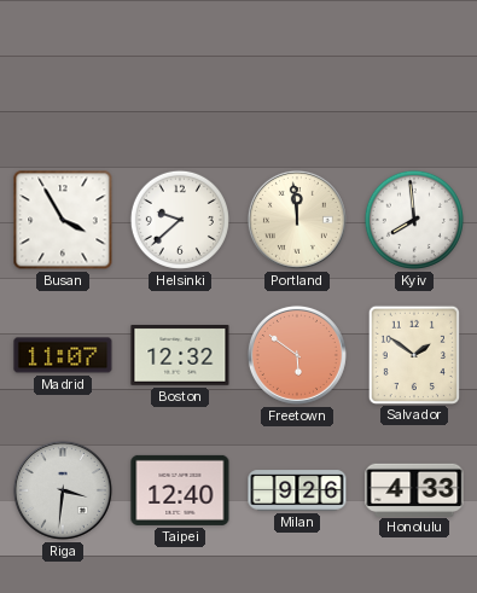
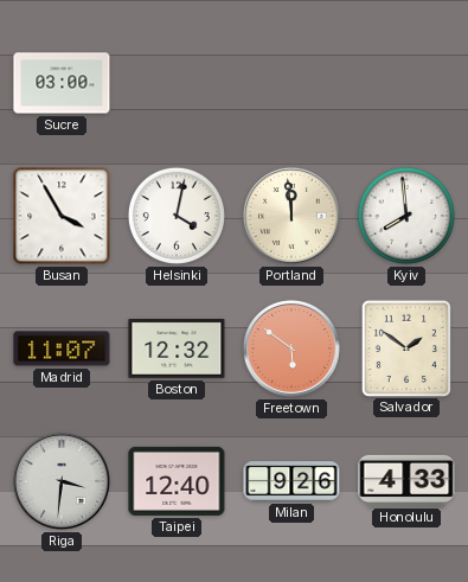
Sucre: none -> 03:00 (62, 83)
Helsinki: 9:38 -> 4:02 (177, 216)
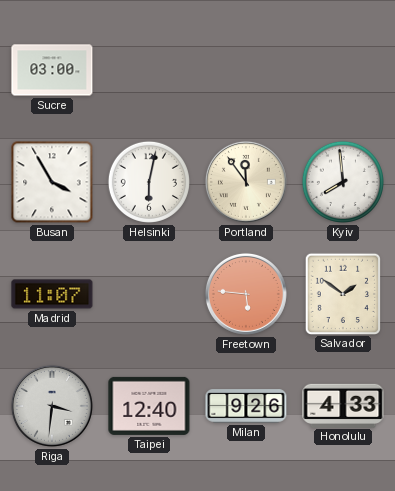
Helsinki: 4:02 -> 6:02 (149, 182)
Portland: 11:59 -> 11:54 (246, 182)
Boston: 12:32 -> none (177, 350)
Freetown: 5:51 -> 5:46 (246, 294)
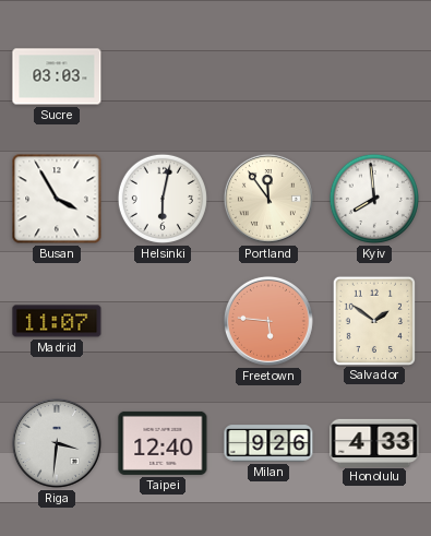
Sucre: 03:00 -> 03:03 (57, 76)
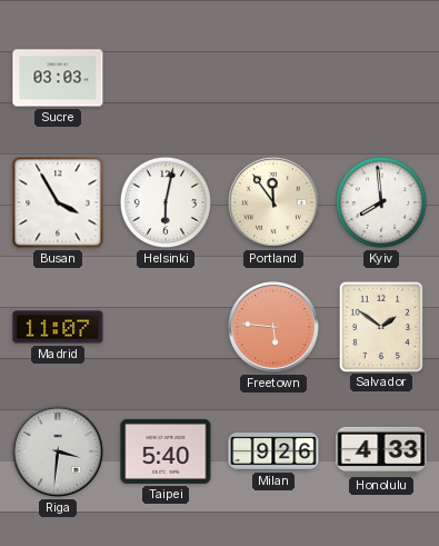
Taipei: 12:40 -> 5:40 (166, 451)
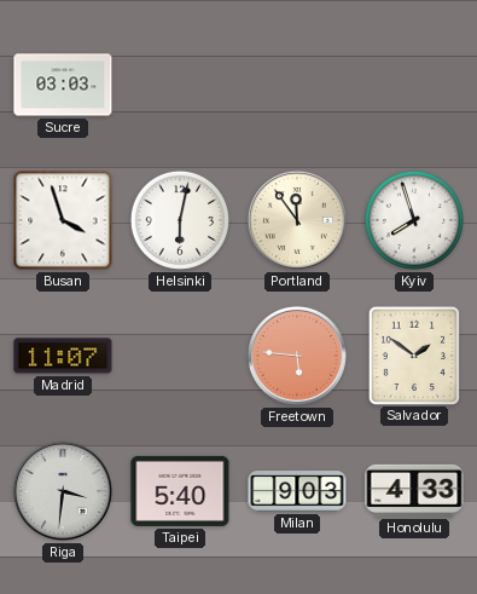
Busan: 3:55 -> 3:57 (63, 220)
Kyiv: 7:59 -> 7:57 (414, 220)
Milan: 9:26 -> 9:03 (297, 491)
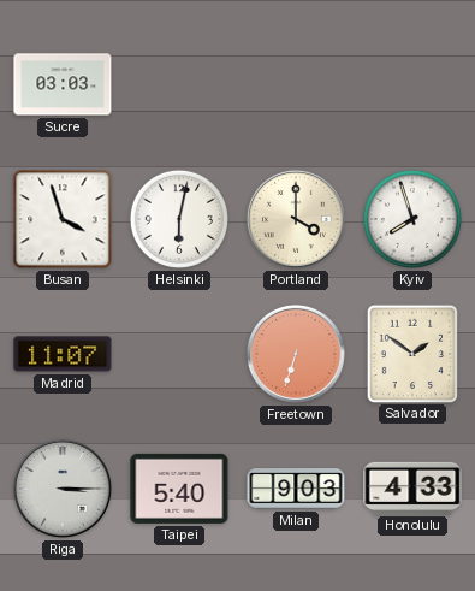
Portland: 11:54 -> 4:00 (296, 219)
Freetown: 5:46 -> 6:33 (296, 354)
Riga: 3:31 -> 3:15 (63, 489)
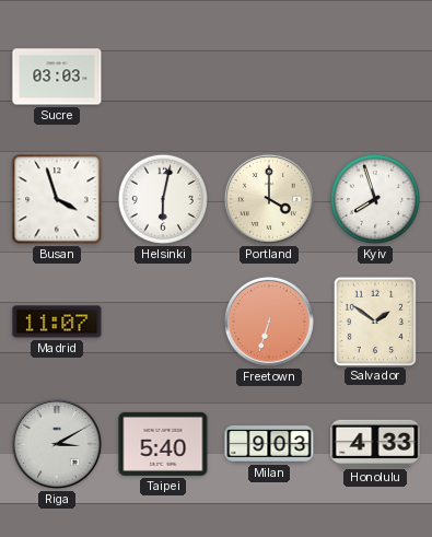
Riga: 3:15 -> 3:10 (57, 444)
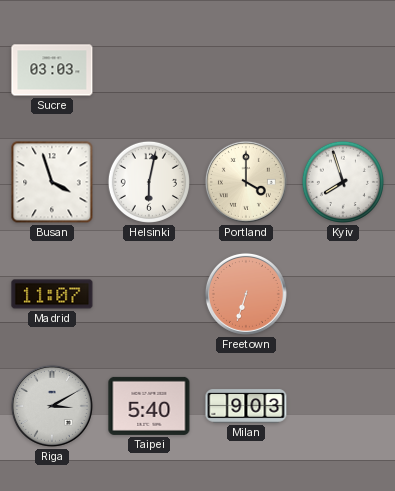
Salvador: 1:51 -> none (374, 320)
Honolulu: 4:33 -> none (375, 443)
